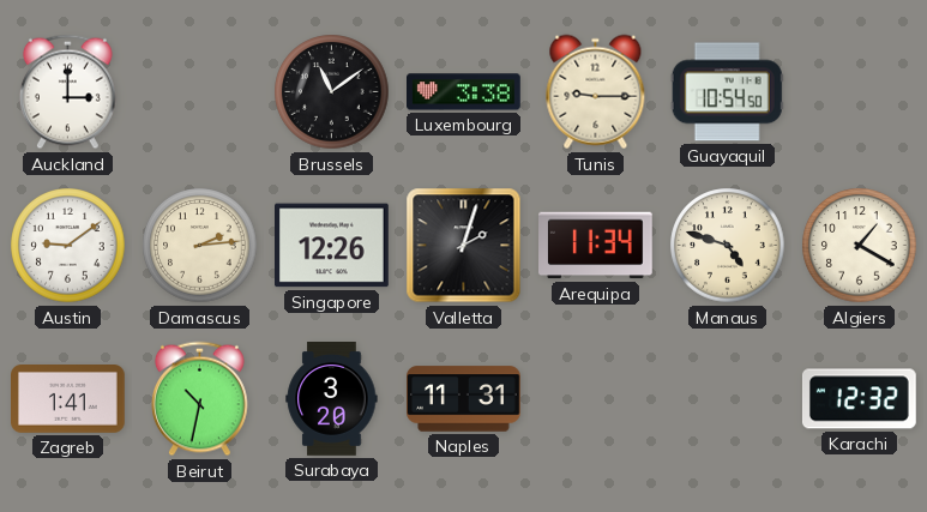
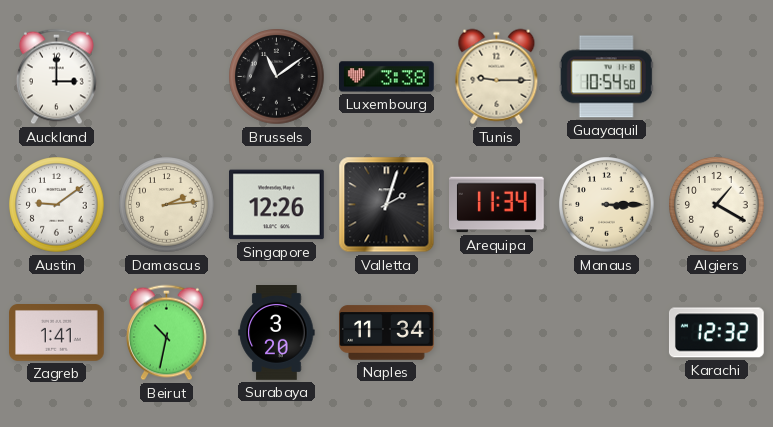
Manaus: 4:48 -> 3:15 (607, 205)
Naples: 11:31 -> 11:34 (387, 333)
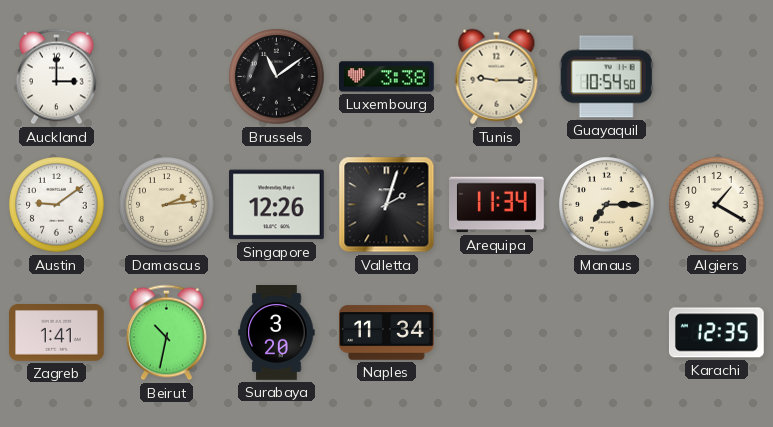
Manaus: 3:15 -> 7:15 (607, 205)
Karachi: 12:32 -> 12:35 (716, 333)
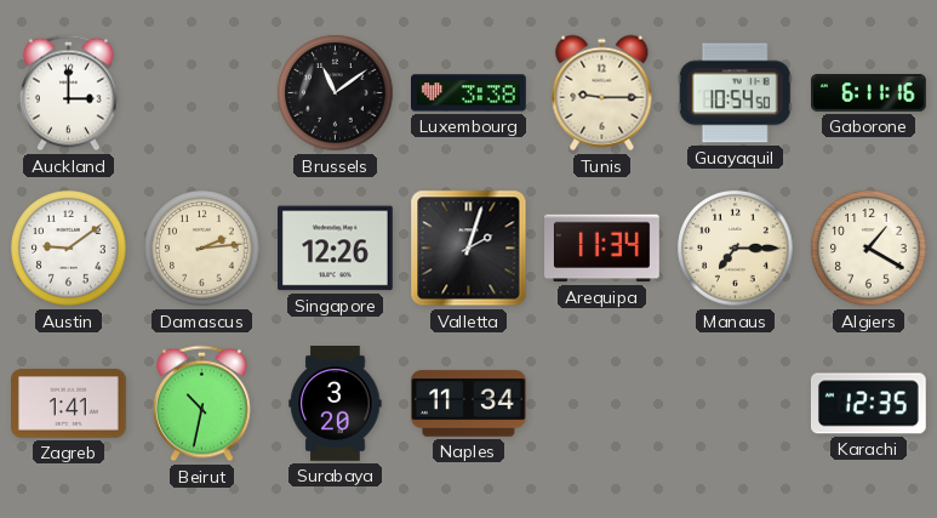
Gaborone: none -> 6:11 (869, 93)
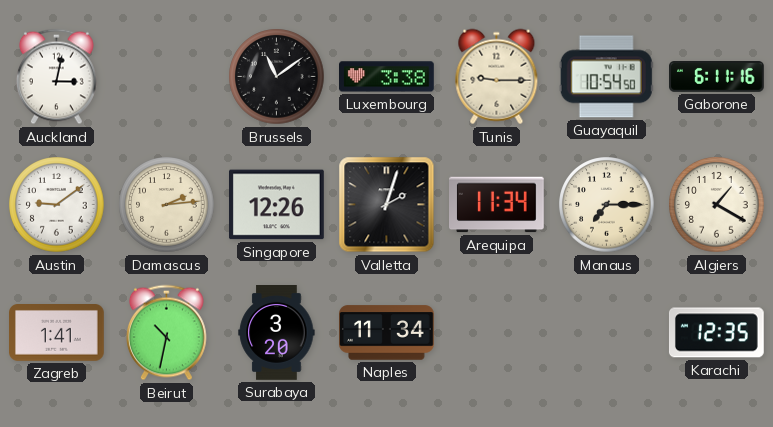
Auckland: 3:00 -> 3:02 (56, 77)
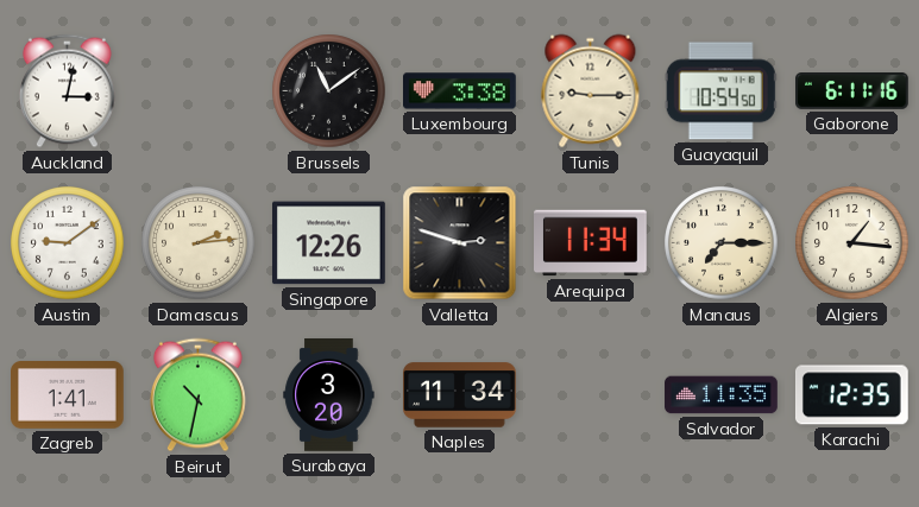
Valletta: 2:03 -> 2:48 (460, 243)
Algiers: 1:20 -> 1:16 (852, 243)
Salvador: none -> 11:35 (722, 395)
